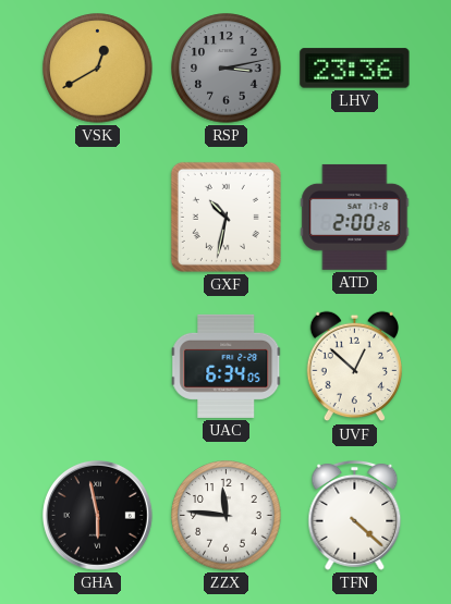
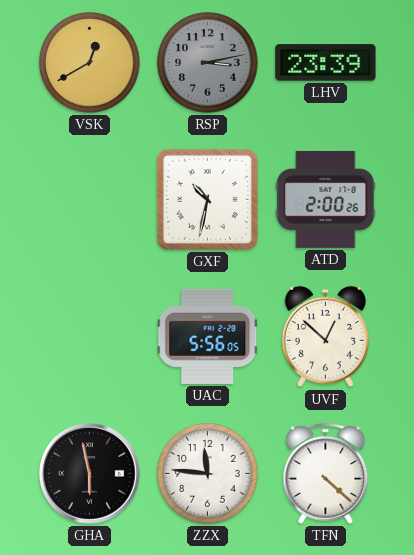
LHV: 23:36 -> 23:39 (326, 63)
UAC: 6:34 -> 5:56 (208, 336)
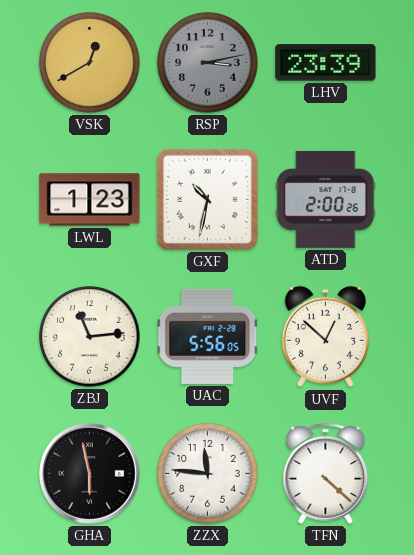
LWL: none -> 1:23 (90, 200)
ZBJ: none -> 11:14 (90, 337)
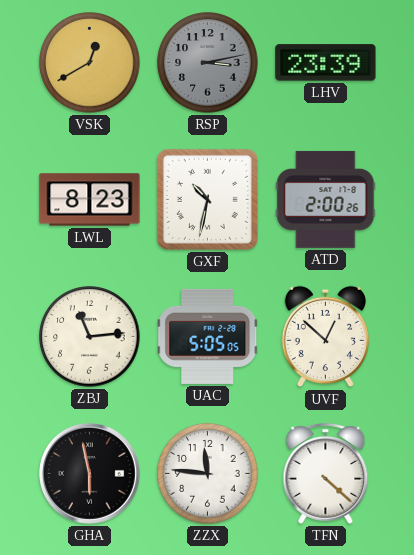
LWL: 1:23 -> 8:23 (90, 200)
UAC: 5:56 -> 5:05 (208, 336)
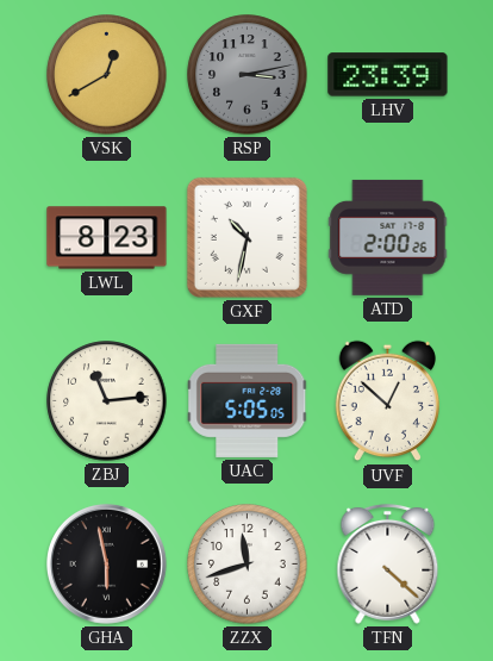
ZZX: 11:46 -> 11:42 (248, 565)
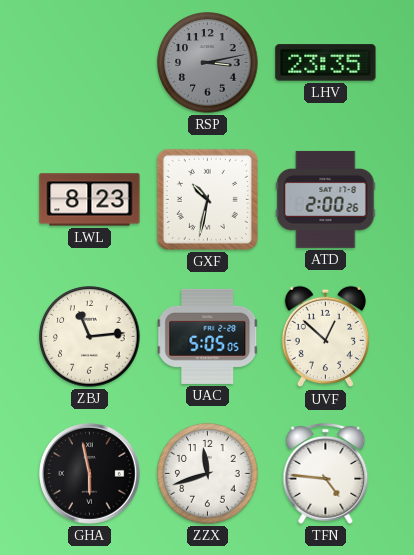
VSK: 12:40 -> none (107, 75)
LHV: 23:39 -> 23:35 (326, 63)
TFN: 4:22 -> 4:46 (326, 473)
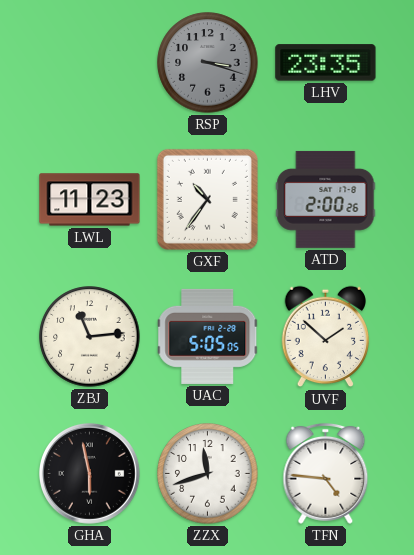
RSP: 3:13 -> 3:18 (208, 63)
LWL: 8:23 -> 11:23 (90, 200)
GXF: 10:32 -> 10:36 (207, 199)
UVF: 12:52 -> 1:52 (325, 337)
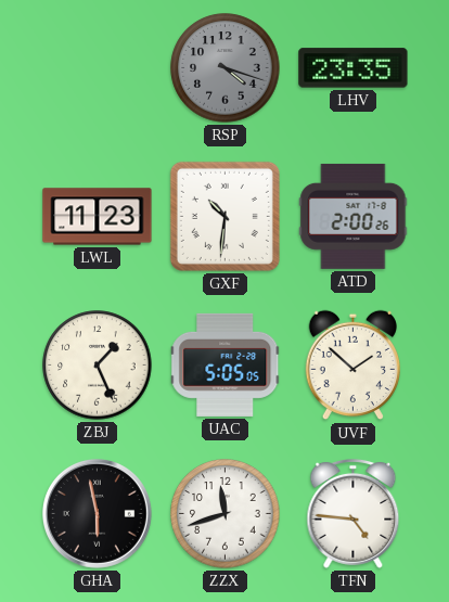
RSP: 3:18 -> 4:18 (226, 68)
GXF: 10:36 -> 10:31 (224, 216)
ZBJ: 11:14 -> 1:26 (98, 366)
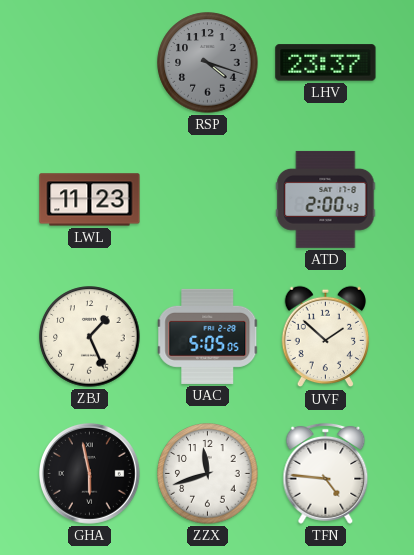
LHV: 23:35 -> 23:37 (326, 63)
GXF: 10:31 -> none (224, 216)
ATD: 2:00:26 -> 2:00:43 (326, 199)
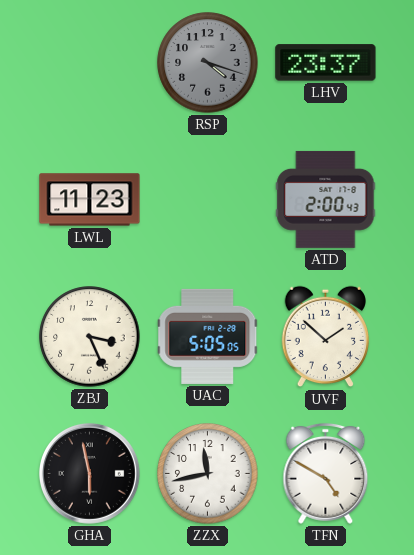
ZBJ: 1:26 -> 3:26 (90, 337)
ZZX: 11:42 -> 11:43 (208, 474)
TFN: 4:46 -> 4:50 (326, 473)
